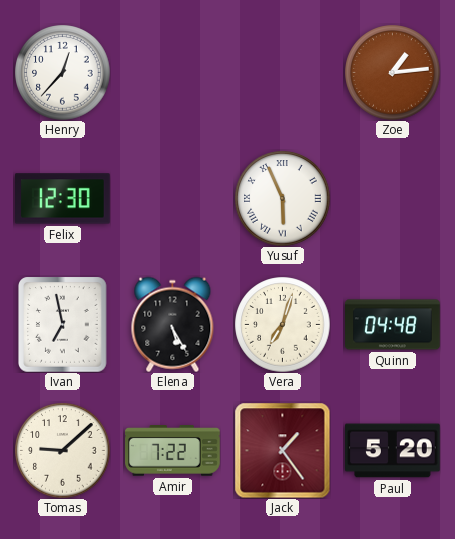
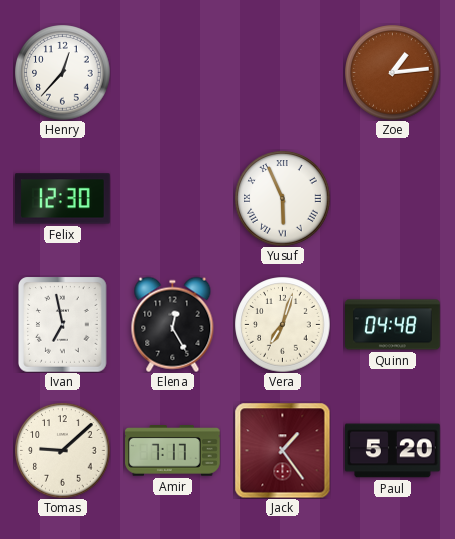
Elena: 5:25 -> 12:25 (173, 324)
Amir: 7:22 -> 7:17 (173, 451)
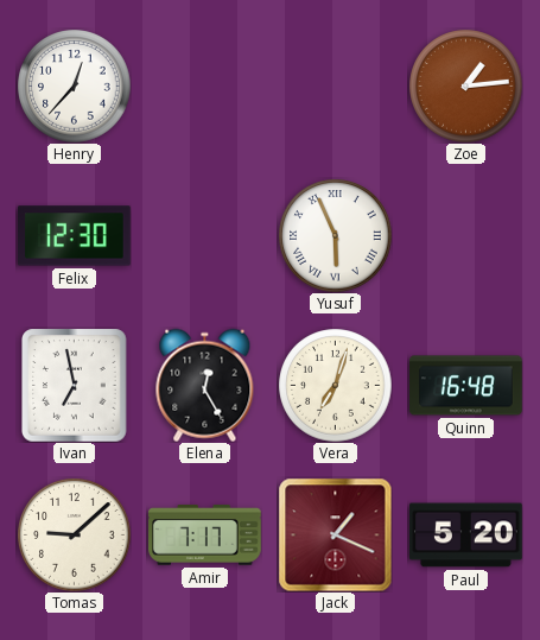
Quinn: 04:48 -> 16:48 (466, 386)
Jack: 1:24 -> 1:19 (335, 534)
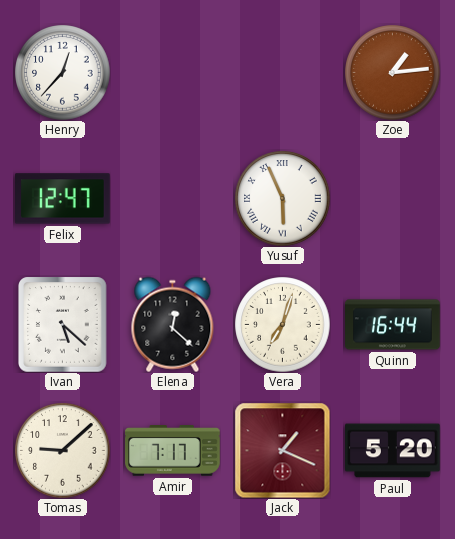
Felix: 12:30 -> 12:47 (63, 199)
Ivan: 6:58 -> 5:22 (63, 324)
Elena: 12:25 -> 12:22 (173, 324)
Quinn: 16:48 -> 16:44 (393, 325)
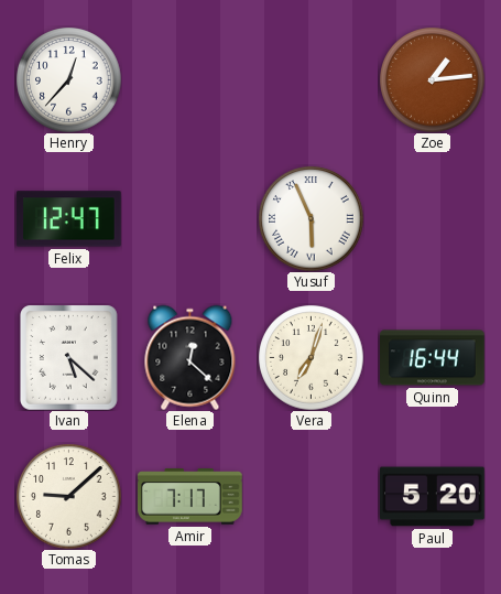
Jack: 1:19 -> none (282, 450)
